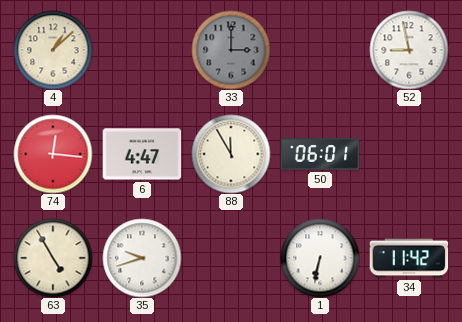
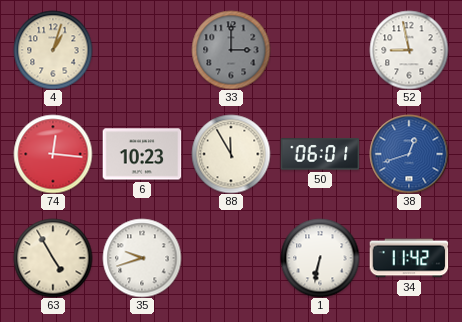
4: 1:08 -> 1:03 (53, 50)
6: 4:47 -> 10:23 (142, 154)
38: none -> 12:42 (409, 154)
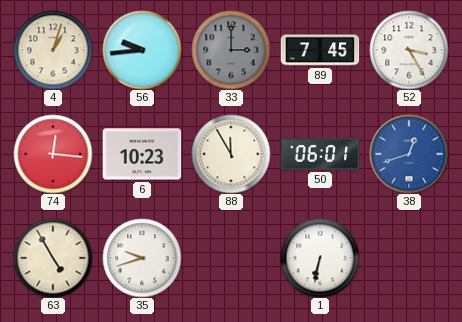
56: none -> 9:44 (142, 50)
89: none -> 7:45 (320, 50)
52: 8:58 -> 3:25 (409, 50)
34: 11:42 -> none (409, 258)
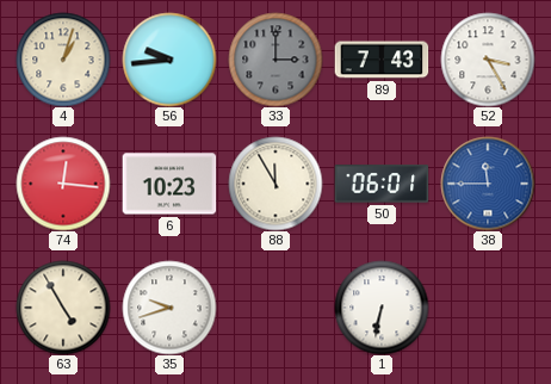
89: 7:45 -> 7:43 (382, 60)
38: 12:42 -> 11:45 (488, 184)
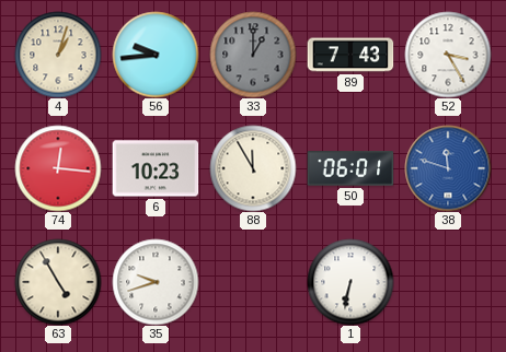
33: 3:00 -> 1:00 (253, 55)
38: 11:45 -> 11:48 (448, 168)
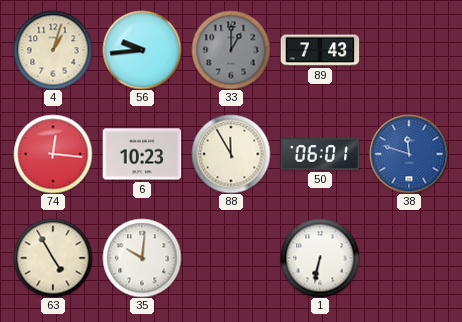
52: 3:25 -> none (448, 55)
35: 9:42 -> 10:01 (142, 258)
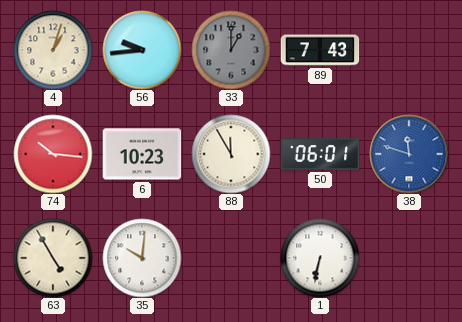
74: 12:16 -> 10:16 (53, 154)
